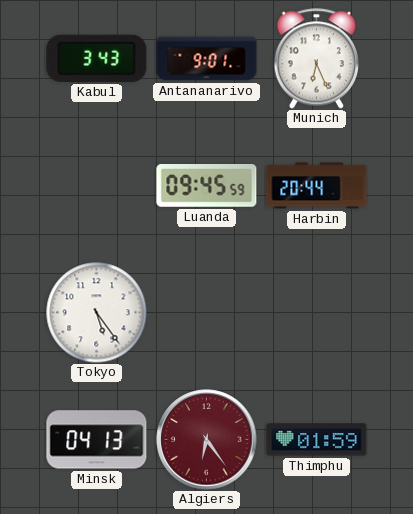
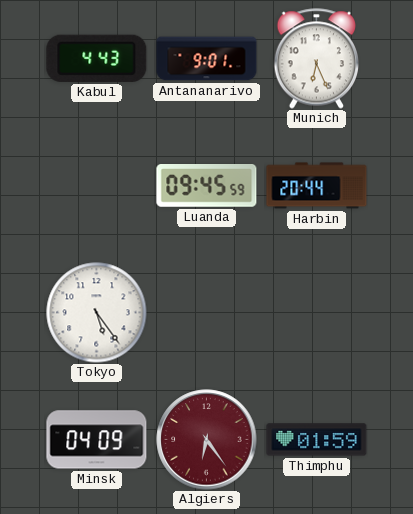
Kabul: 3:43 -> 4:43 (97, 58)
Minsk: 04:13 -> 04:09 (97, 440)
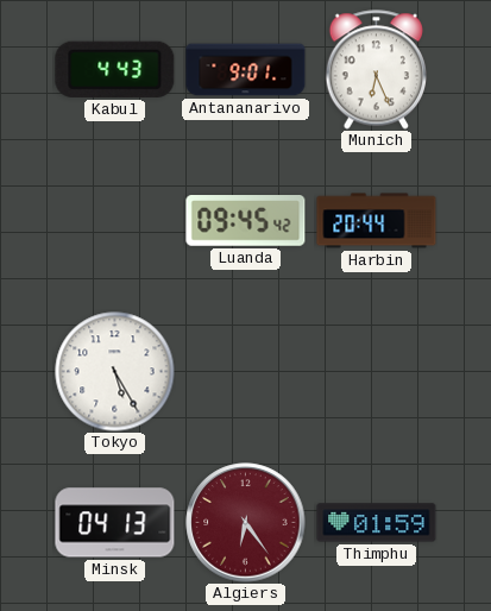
Luanda: 09:45:59 -> 09:45:42 (246, 221)
Tokyo: 5:24 -> 5:25 (115, 372)
Minsk: 04:09 -> 04:13 (115, 523)
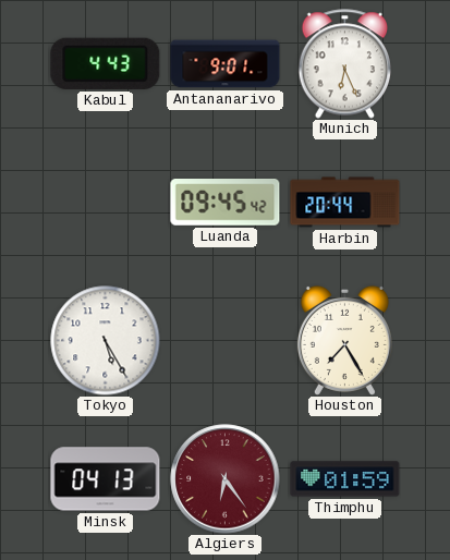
Houston: none -> 7:25 (344, 340)
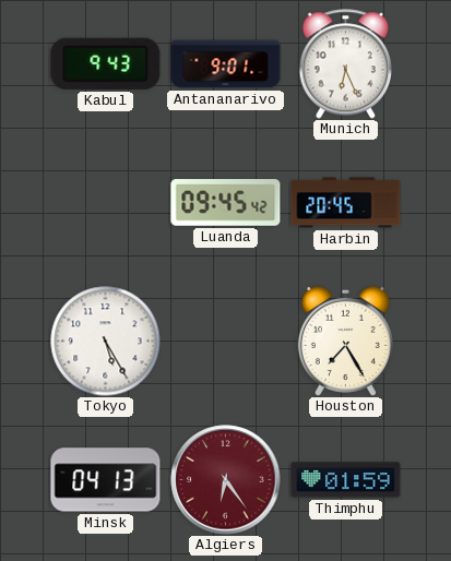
Kabul: 4:43 -> 9:43 (106, 63)
Harbin: 20:44 -> 20:45 (346, 203)
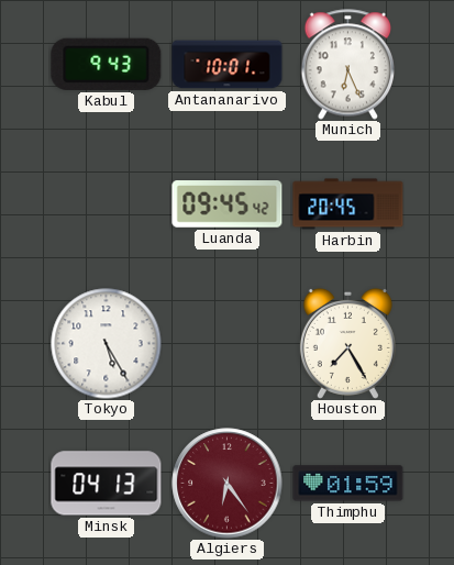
Antananarivo: 9:01 -> 10:01 (228, 65)
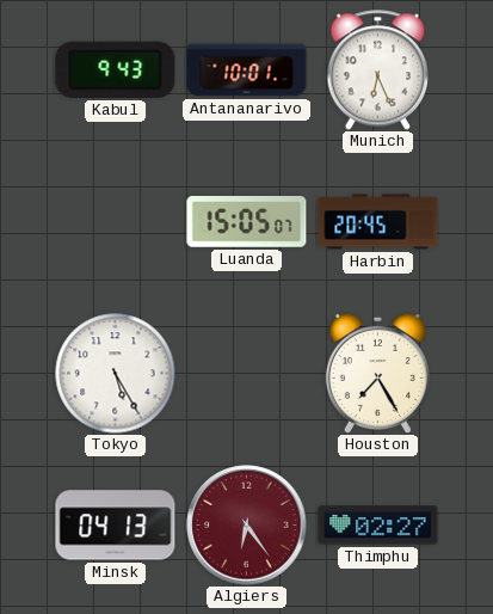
Luanda: 09:45 -> 15:05 (247, 222)
Thimphu: 01:59 -> 02:27 (378, 526)
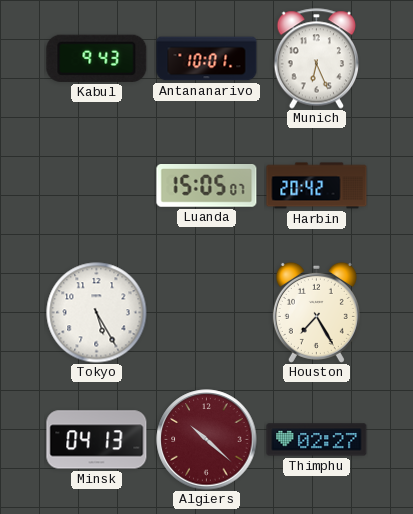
Harbin: 20:45 -> 20:42 (317, 186)
Algiers: 6:24 -> 10:22 (207, 440)
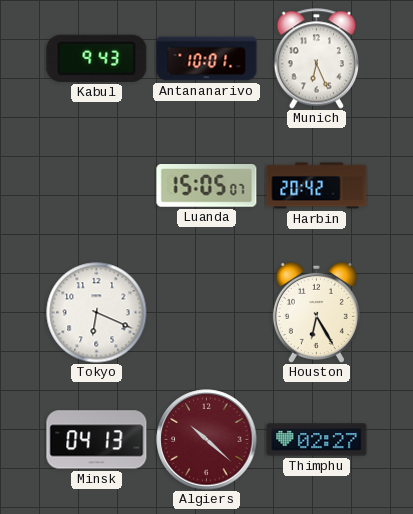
Tokyo: 5:25 -> 6:19 (97, 313)
Houston: 7:25 -> 6:25 (316, 312)
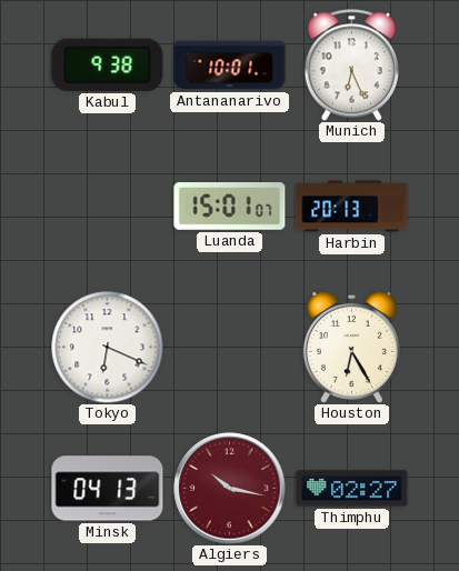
Kabul: 9:43 -> 9:38 (108, 64)
Luanda: 15:05 -> 15:01 (230, 207)
Harbin: 20:42 -> 20:13 (352, 207)
Algiers: 10:22 -> 10:17 (230, 489)
